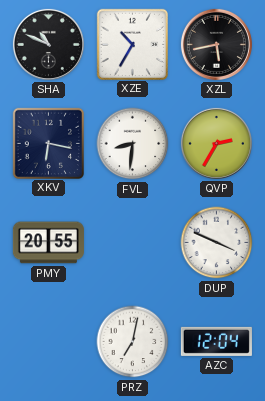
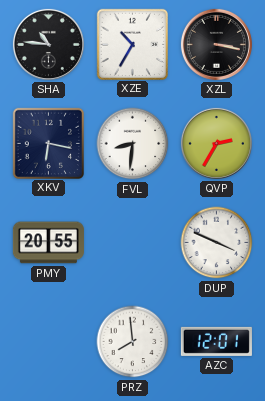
SHA: 10:49 -> 10:46 (48, 44)
XZL: 5:43 -> 3:17 (216, 44)
PRZ: 7:02 -> 7:59 (133, 342)
AZC: 12:04 -> 12:01 (216, 341)
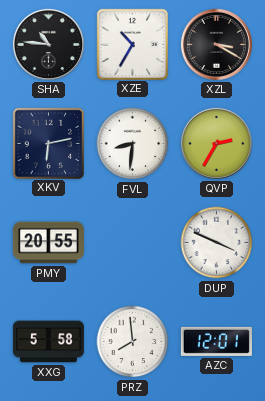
XZL: 3:17 -> 3:20 (216, 44)
XKV: 6:17 -> 6:13 (48, 143)
XXG: none -> 5:58 (48, 342)
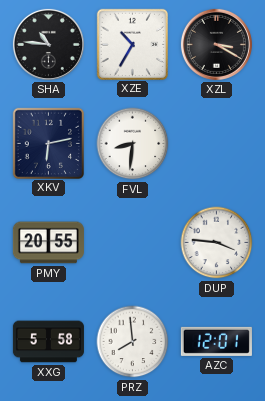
QVP: 2:35 -> none (216, 143)
DUP: 3:49 -> 3:46 (217, 243)
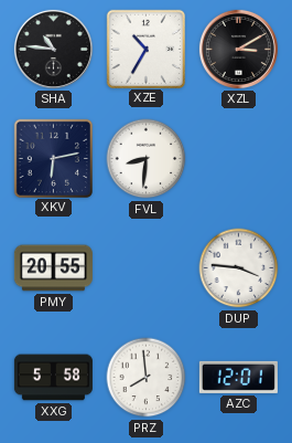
XZL: 3:20 -> 3:10 (238, 49)
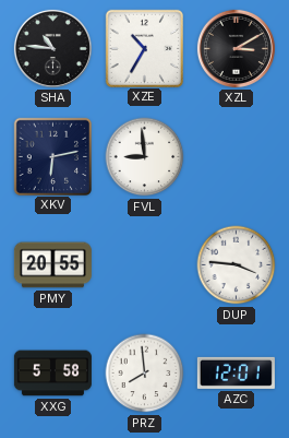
FVL: 8:31 -> 8:59 (145, 157)
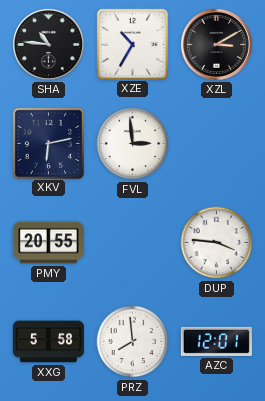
FVL: 8:59 -> 2:59 (133, 144)
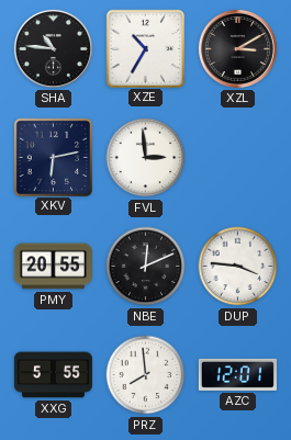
NBE: none -> 12:11 (146, 267)
XXG: 5:58 -> 5:55 (53, 375)
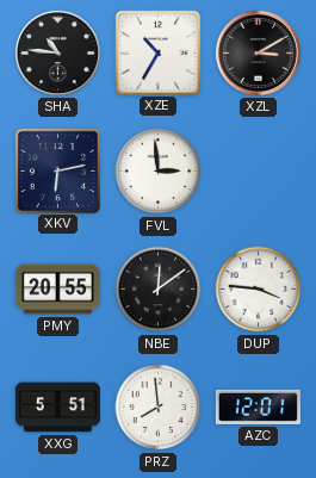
NBE: 12:11 -> 12:09 (159, 290)
XXG: 5:55 -> 5:51 (57, 408)
